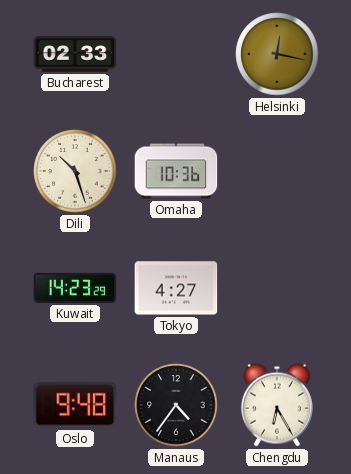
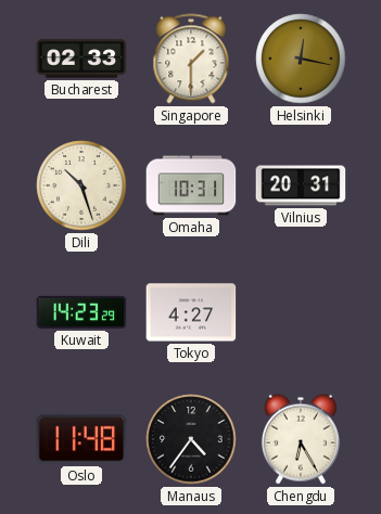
Singapore: none -> 1:30 (191, 59)
Omaha: 10:36 -> 10:31 (191, 185)
Vilnius: none -> 20:31 (301, 185)
Oslo: 9:48 -> 11:48 (81, 439)
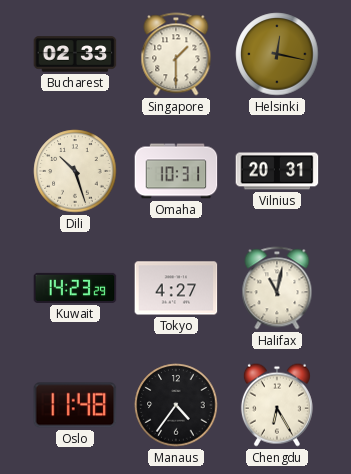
Halifax: none -> 11:02 (277, 288)
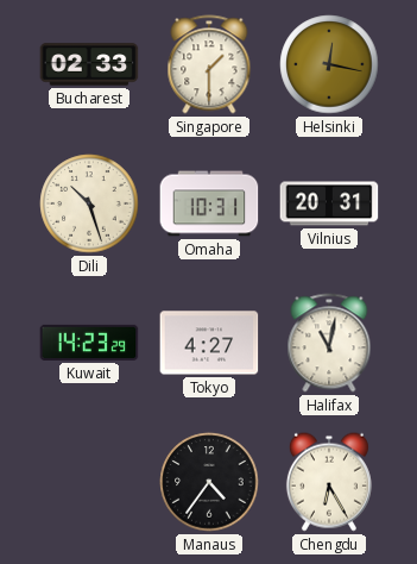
Oslo: 11:48 -> none (75, 405)
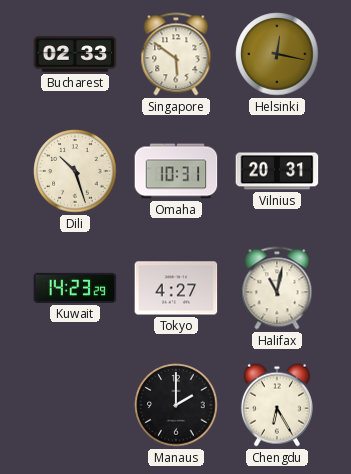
Singapore: 1:30 -> 5:51 (176, 54)
Manaus: 4:36 -> 2:00 (176, 405)
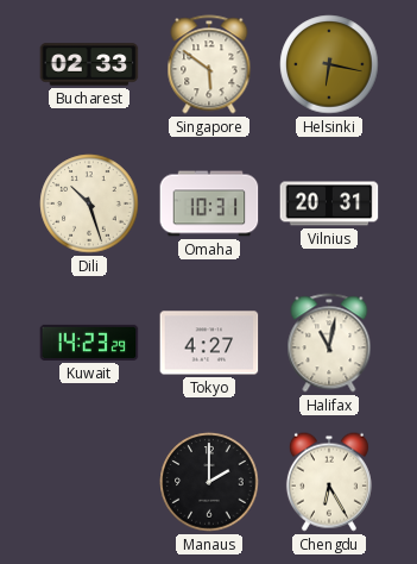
Helsinki: 12:17 -> 6:17 (329, 64)
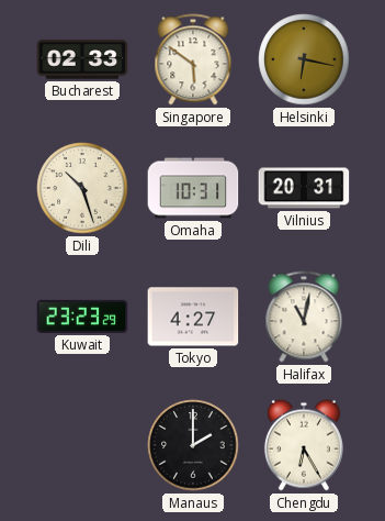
Kuwait: 14:23 -> 23:23 (82, 317)
